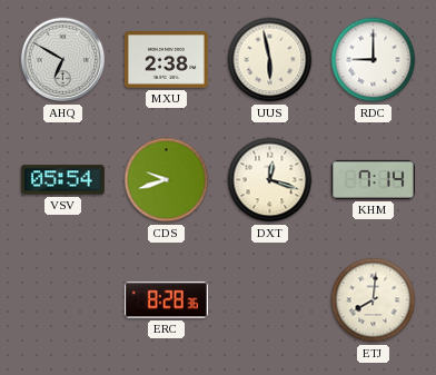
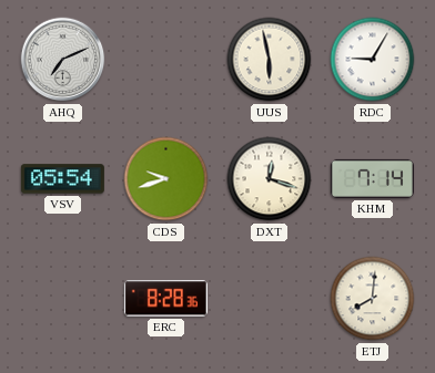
AHQ: 6:50 -> 7:11 (63, 60)
MXU: 2:38 -> none (166, 60)
RDC: 9:00 -> 9:05 (373, 60)
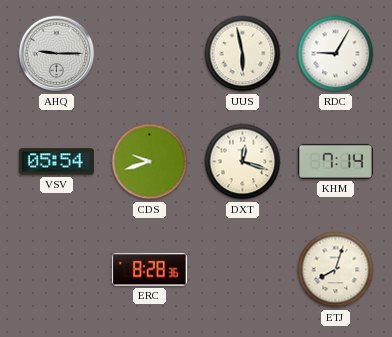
AHQ: 7:11 -> 9:15 (57, 54)
ETJ: 8:01 -> 8:03 (336, 270)
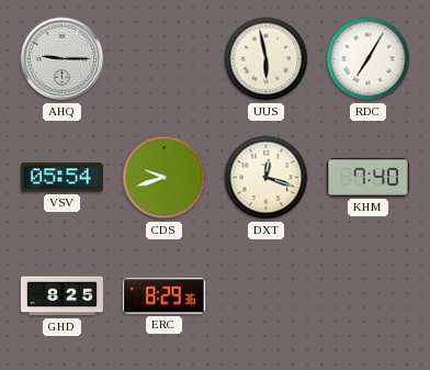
RDC: 9:05 -> 7:05 (369, 59)
KHM: 7:14 -> 7:40 (367, 177)
GHD: none -> 8:25 (61, 296)
ERC: 8:28 -> 8:29 (163, 296)
ETJ: 8:03 -> none (336, 270)
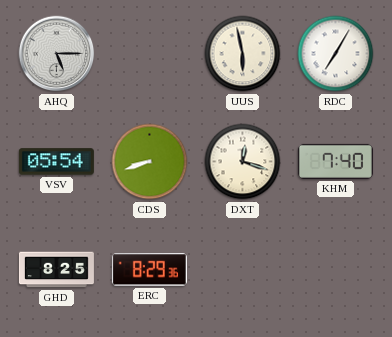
AHQ: 9:15 -> 5:15 (57, 54)
CDS: 9:42 -> 8:42 (150, 162)
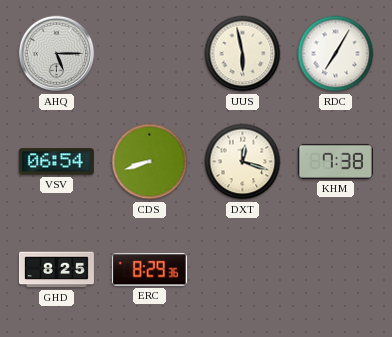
VSV: 05:54 -> 06:54 (56, 162)
KHM: 7:40 -> 7:38 (335, 161)
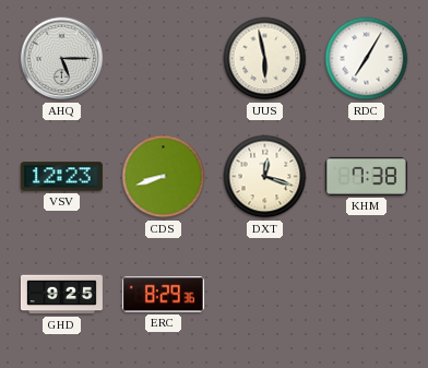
VSV: 06:54 -> 12:23 (61, 177)
GHD: 8:25 -> 9:25 (61, 295)
